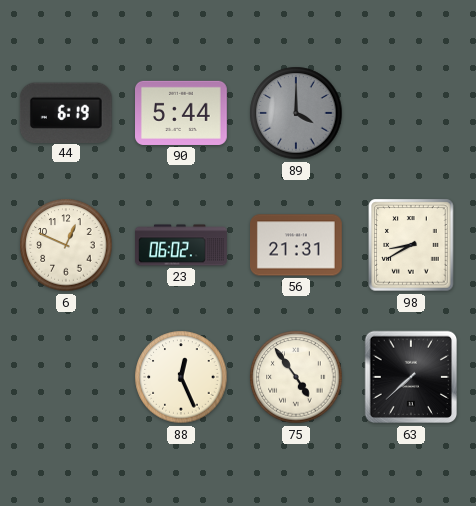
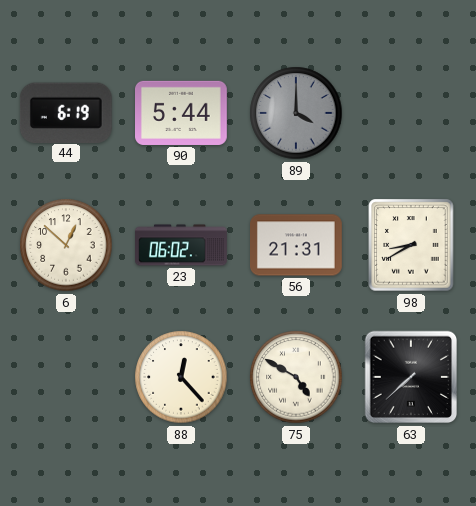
6: 12:49 -> 12:52 (66, 245)
88: 12:26 -> 12:23 (181, 377)
75: 4:54 -> 4:50 (296, 377)
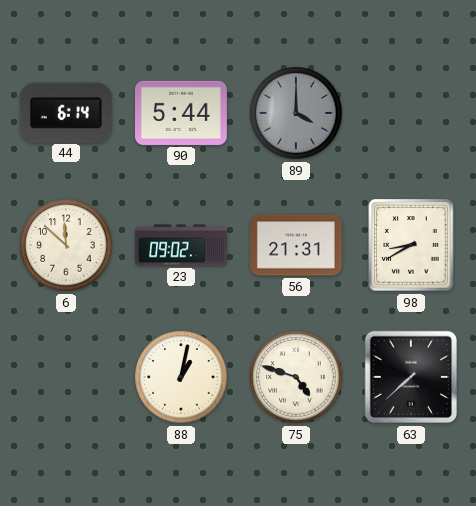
44: 6:19 -> 6:14 (66, 112)
6: 12:52 -> 11:52 (66, 245)
23: 06:02 -> 09:02 (182, 245)
88: 12:23 -> 1:02 (181, 377)
75: 4:50 -> 4:48 (296, 377)
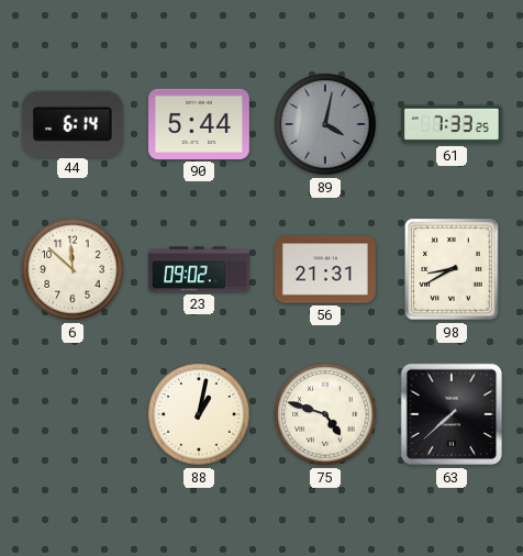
89: 4:00 -> 4:02 (325, 124)
61: none -> 7:33 (453, 124)
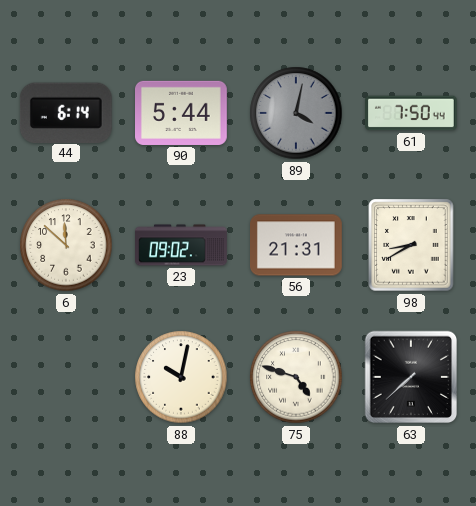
61: 7:33 -> 7:50 (412, 113)
88: 1:02 -> 10:02 (181, 377)
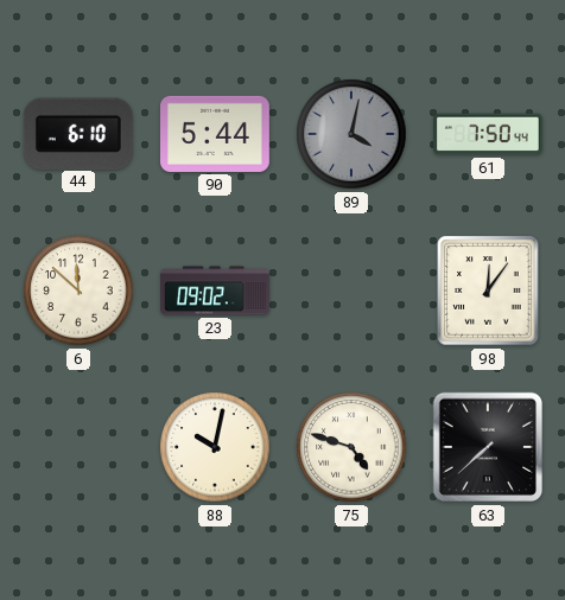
44: 6:14 -> 6:10 (78, 133)
56: 21:31 -> none (297, 245)
98: 8:40 -> 12:06 (488, 291)
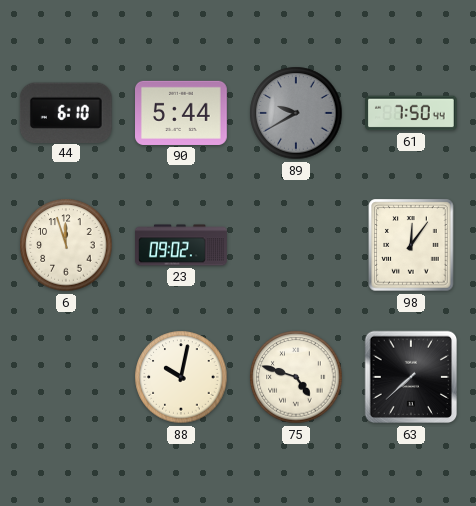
89: 4:02 -> 9:40 (296, 113)
6: 11:52 -> 11:57 (66, 245)
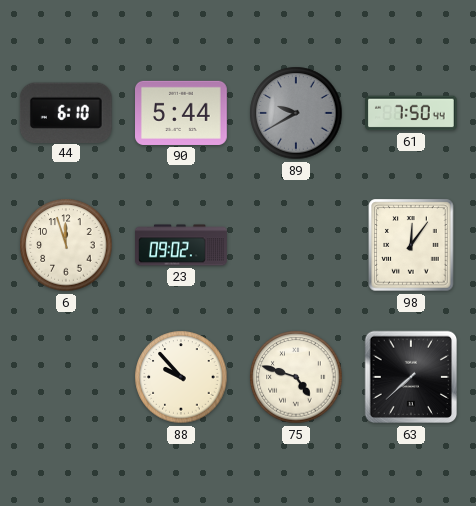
88: 10:02 -> 9:53 (181, 377)
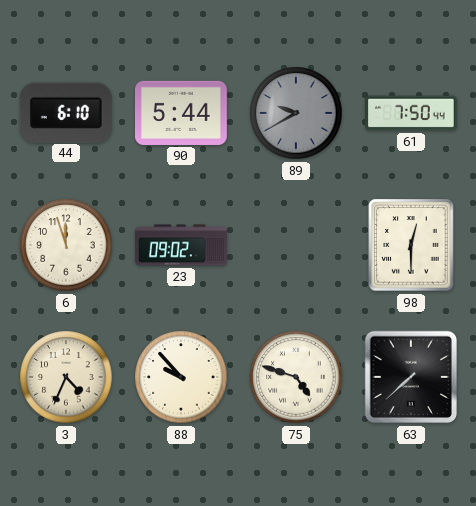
98: 12:06 -> 12:30 (411, 245)
3: none -> 4:34 (66, 377)
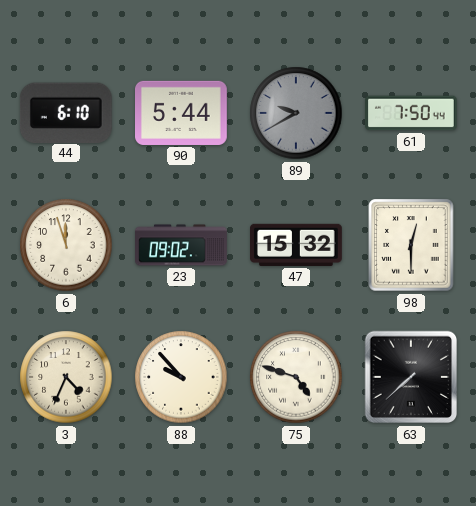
47: none -> 15:32 (297, 245)
